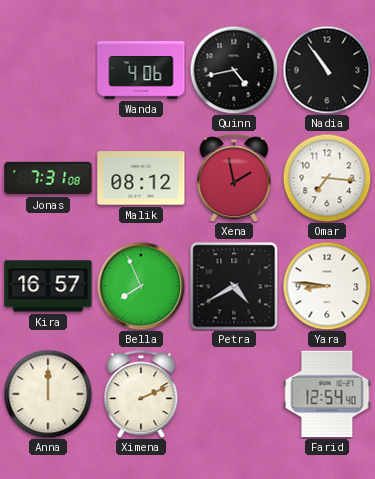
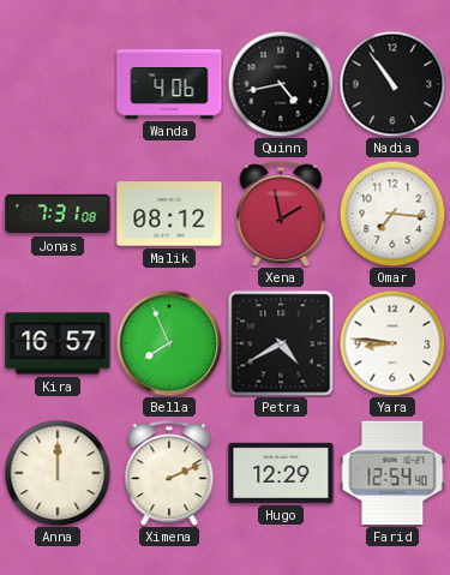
Hugo: none -> 12:29 (281, 473)
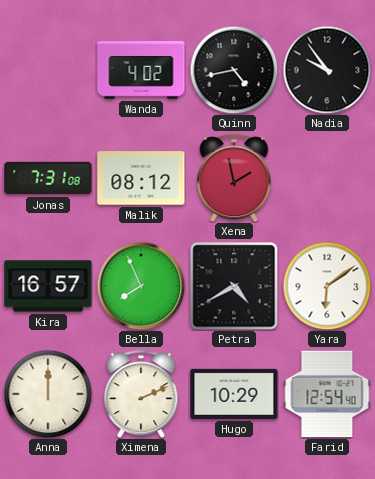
Wanda: 4:06 -> 4:02 (141, 70)
Nadia: 10:54 -> 9:54 (327, 70)
Omar: 7:16 -> none (392, 214)
Yara: 8:46 -> 6:09 (327, 286)
Hugo: 12:29 -> 10:29 (234, 394)
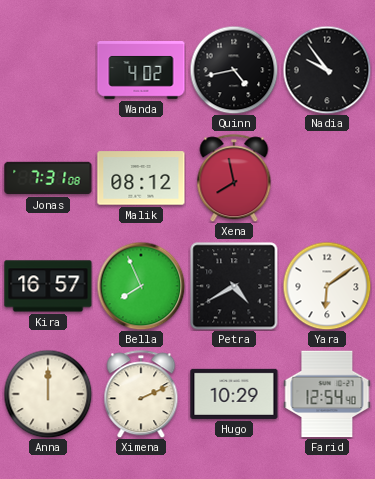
Xena: 1:58 -> 7:58 (234, 178)
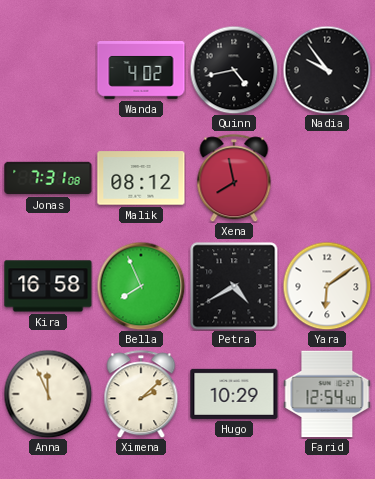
Kira: 16:57 -> 16:58 (48, 286)
Anna: 12:00 -> 11:56 (48, 394)
Ximena: 2:11 -> 2:08 (141, 394)
